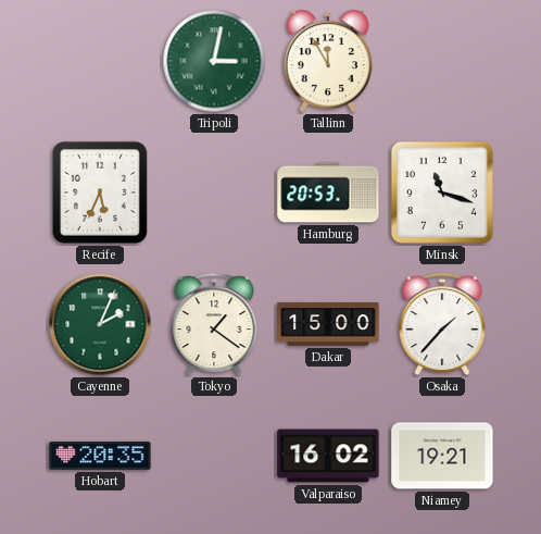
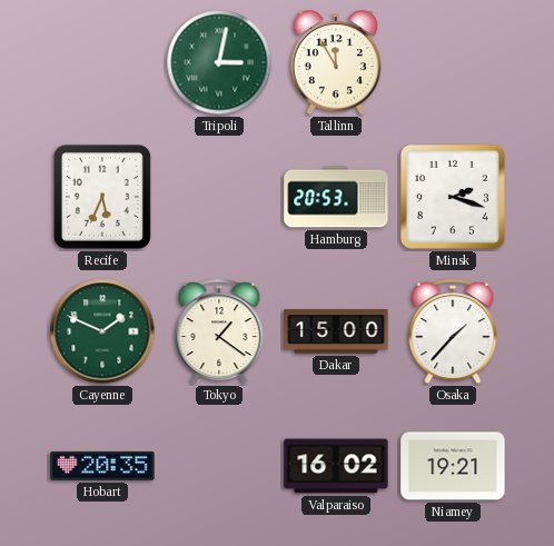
Minsk: 11:18 -> 2:18 (453, 197)
Cayenne: 2:04 -> 1:49 (102, 331)
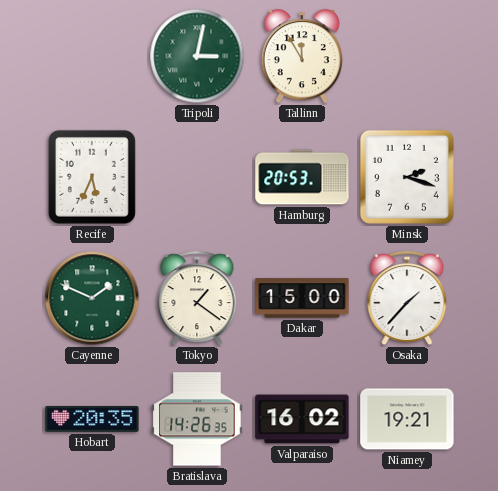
Bratislava: none -> 14:26 (197, 419)
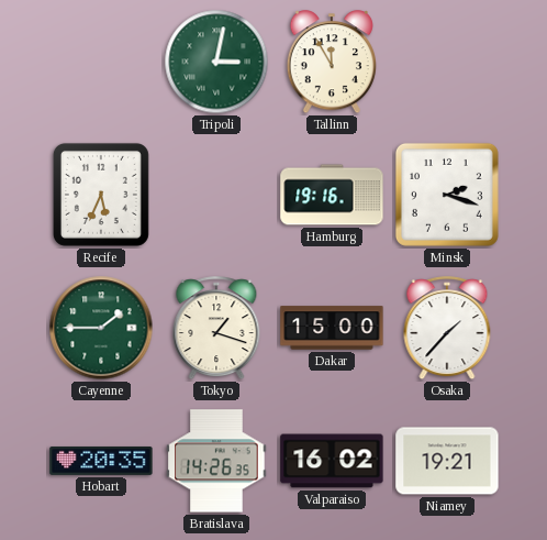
Hamburg: 20:53 -> 19:16 (332, 195)
Cayenne: 1:49 -> 1:45 (101, 328)
Tokyo: 1:21 -> 1:18 (216, 329)
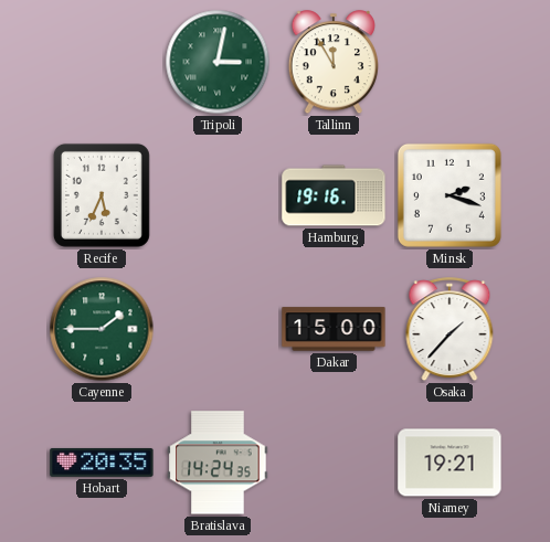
Tokyo: 1:18 -> none (216, 329)
Bratislava: 14:26 -> 14:24 (218, 463)
Valparaiso: 16:02 -> none (332, 461)
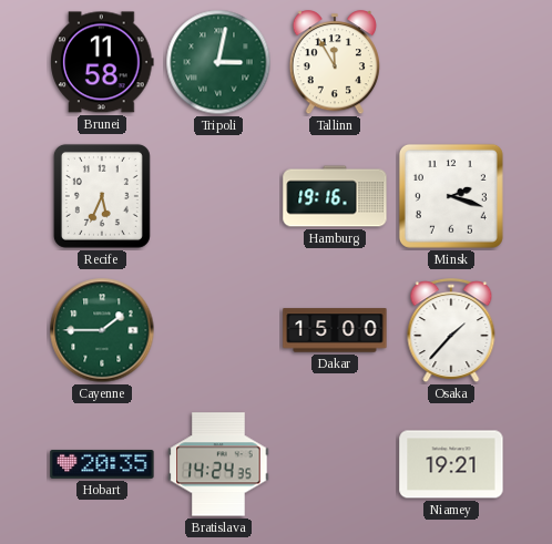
Brunei: none -> 11:58 (102, 62)
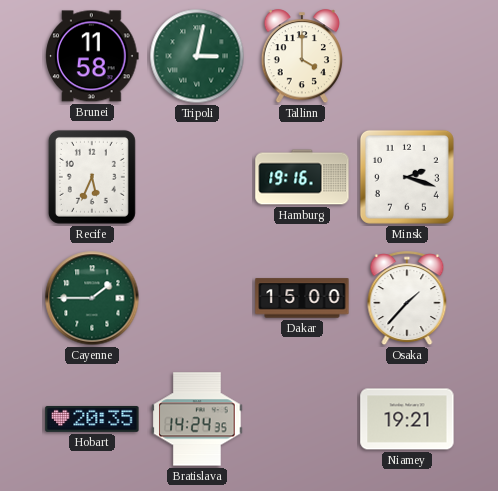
Tallinn: 11:55 -> 4:00 (301, 57)
